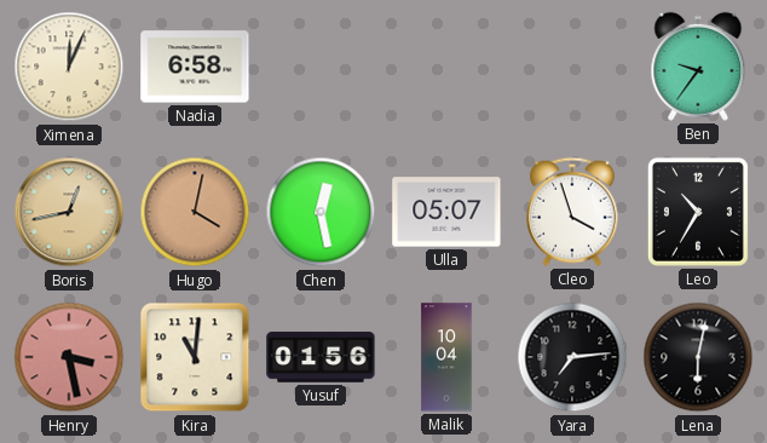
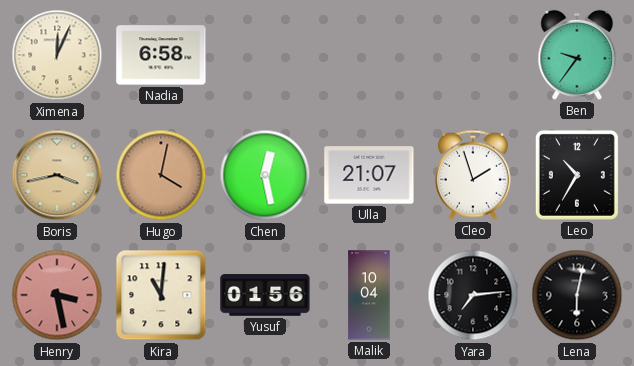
Boris: 12:43 -> 3:43 (57, 175)
Ulla: 05:07 -> 21:07 (369, 175)
Cleo: 3:57 -> 1:57 (473, 175)
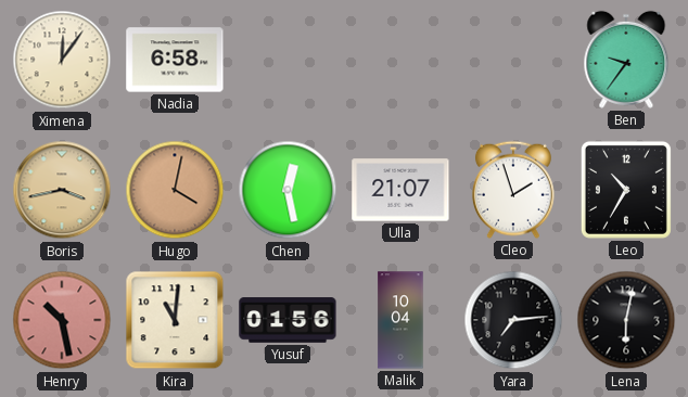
Ximena: 12:04 -> 12:06 (62, 60)
Henry: 3:28 -> 10:28 (62, 320)
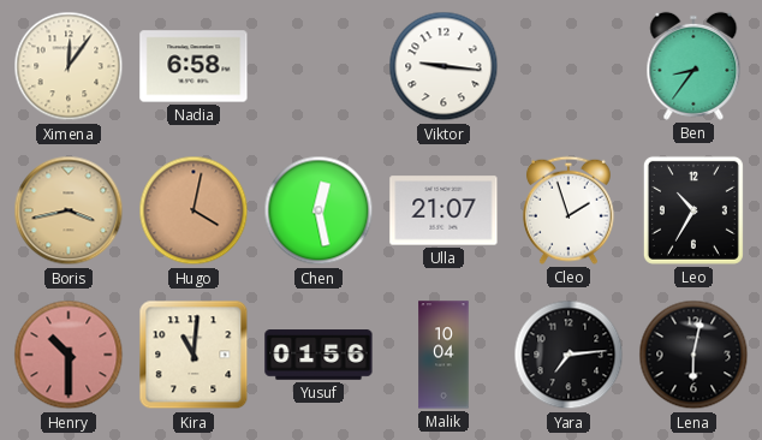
Viktor: none -> 9:16 (443, 66)
Ben: 9:36 -> 8:36 (693, 66)
Henry: 10:28 -> 10:30 (69, 355)
